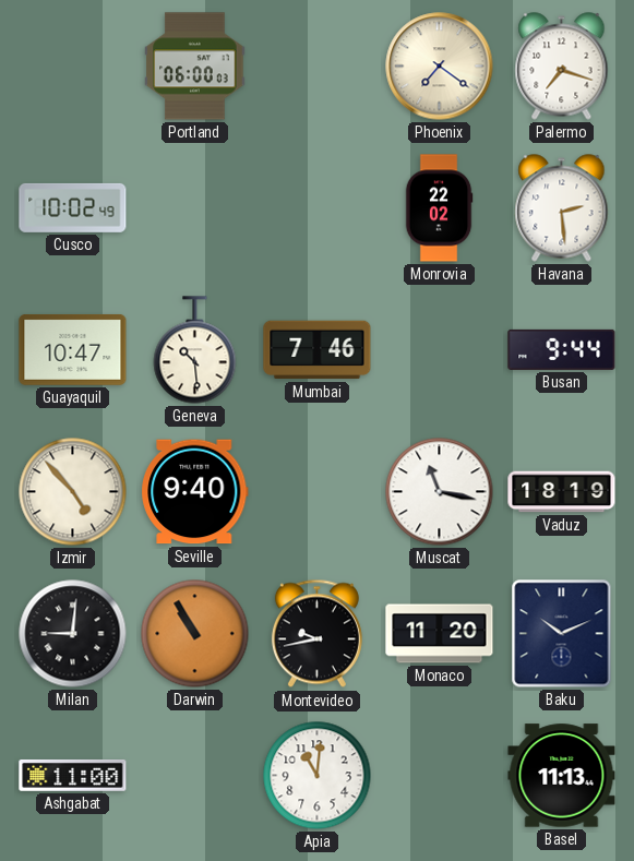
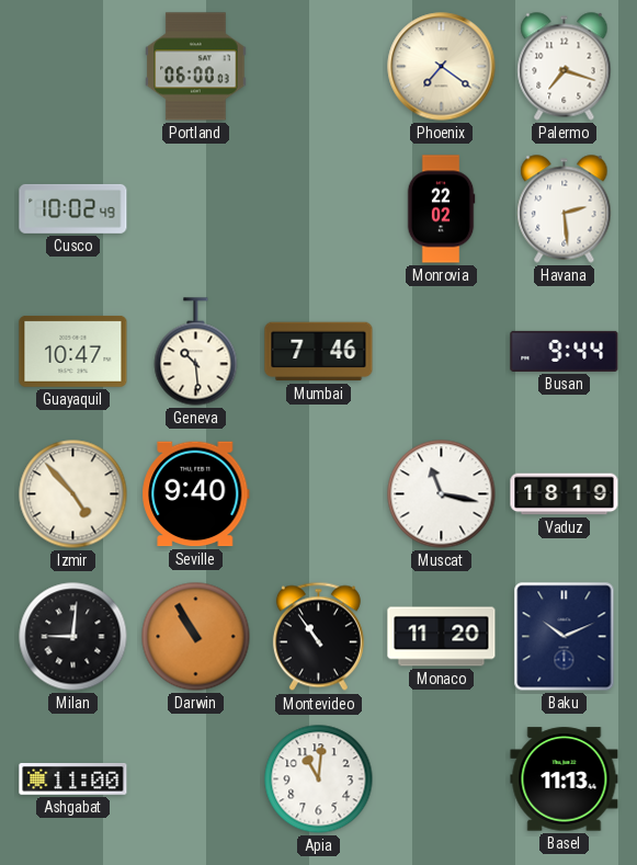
Montevideo: 9:43 -> 10:54 (318, 637)
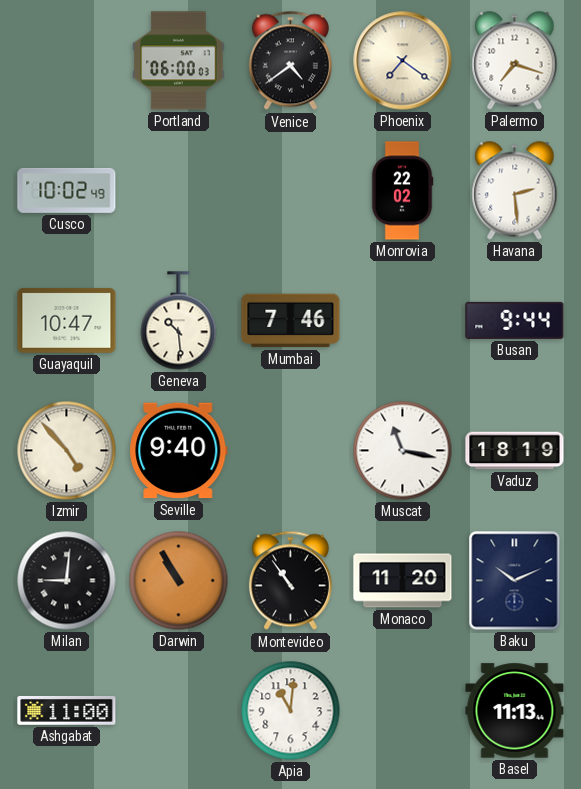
Venice: none -> 4:39 (290, 61)
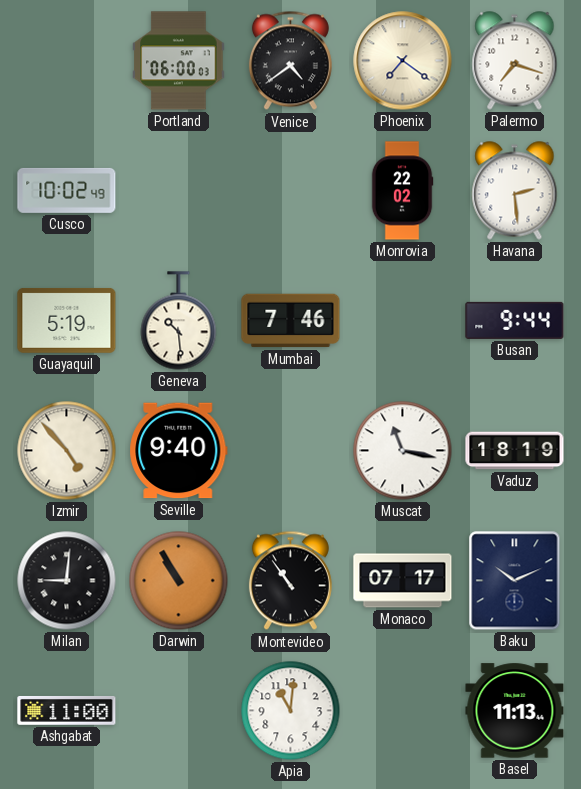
Guayaquil: 10:47 -> 5:19 (67, 320)
Monaco: 11:20 -> 07:17 (403, 581)
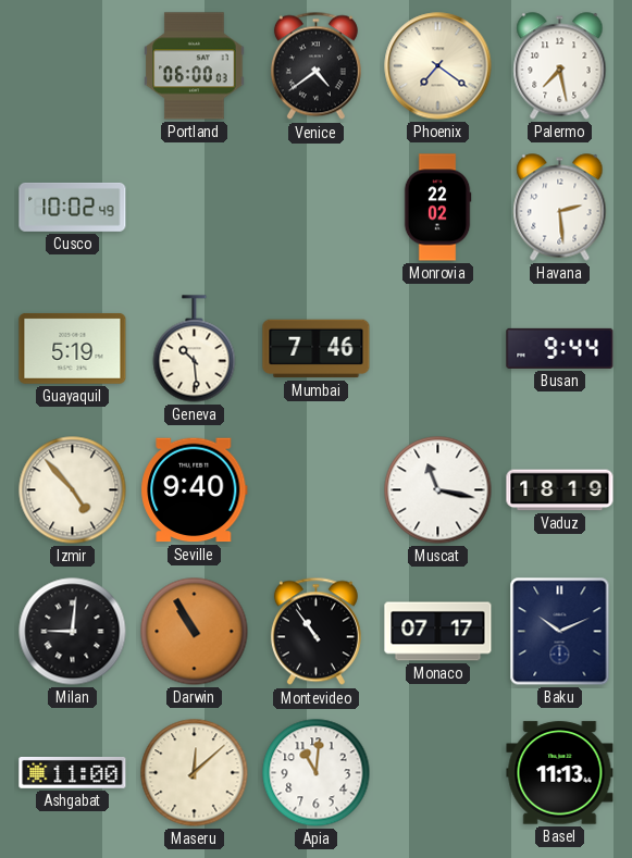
Palermo: 7:18 -> 7:28 (560, 66)
Maseru: none -> 12:08 (195, 773)
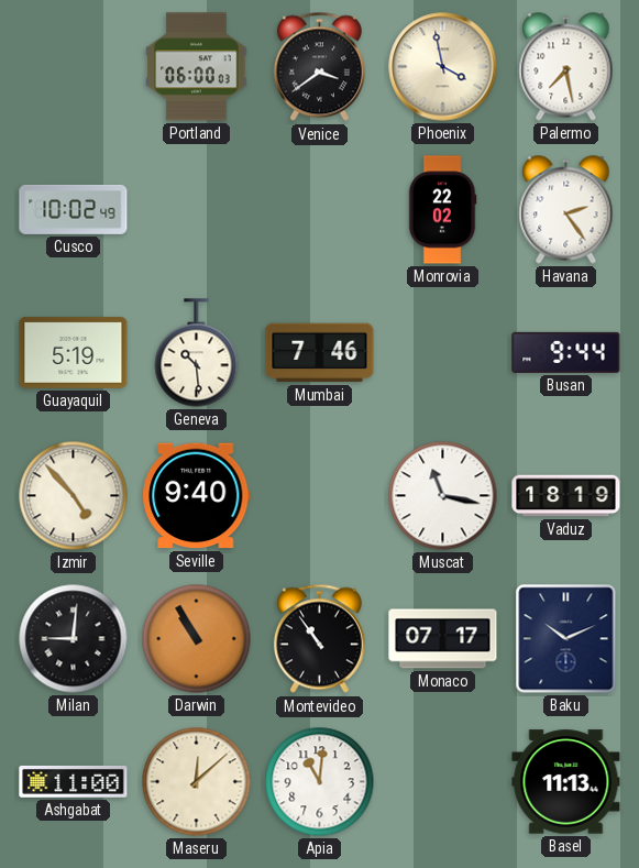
Venice: 4:39 -> 3:39 (319, 67)
Phoenix: 7:21 -> 3:58 (443, 67)
Havana: 2:29 -> 2:24 (566, 210)
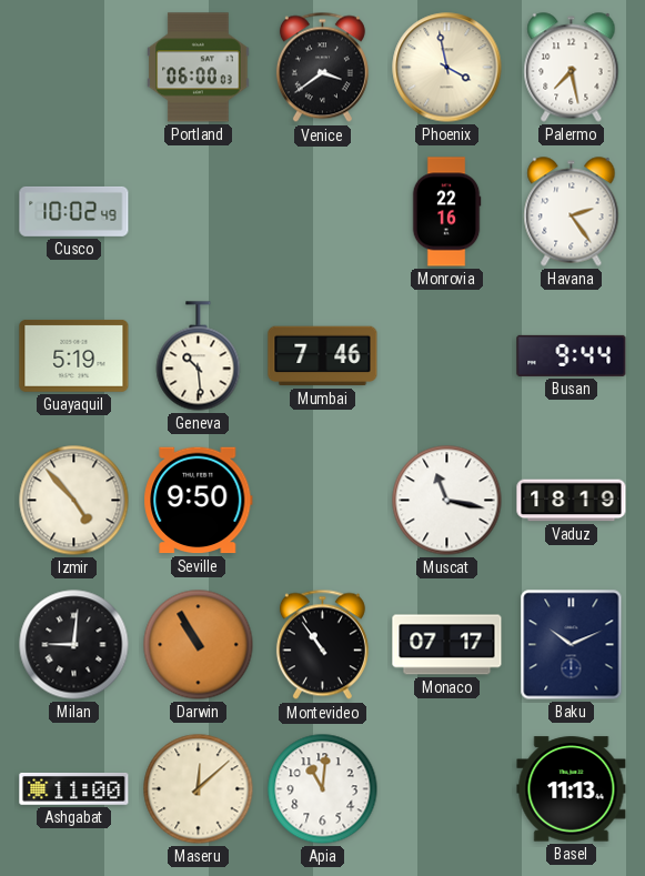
Monrovia: 22:02 -> 22:16 (446, 212)
Seville: 9:40 -> 9:50 (199, 501)
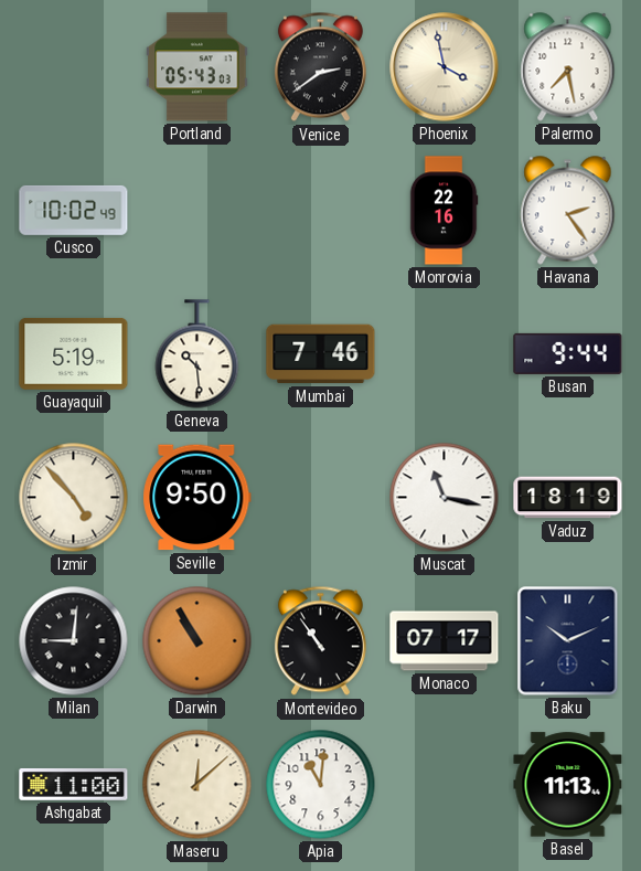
Portland: 06:00 -> 05:43 (197, 67)
Venice: 3:39 -> 2:39 (320, 67)
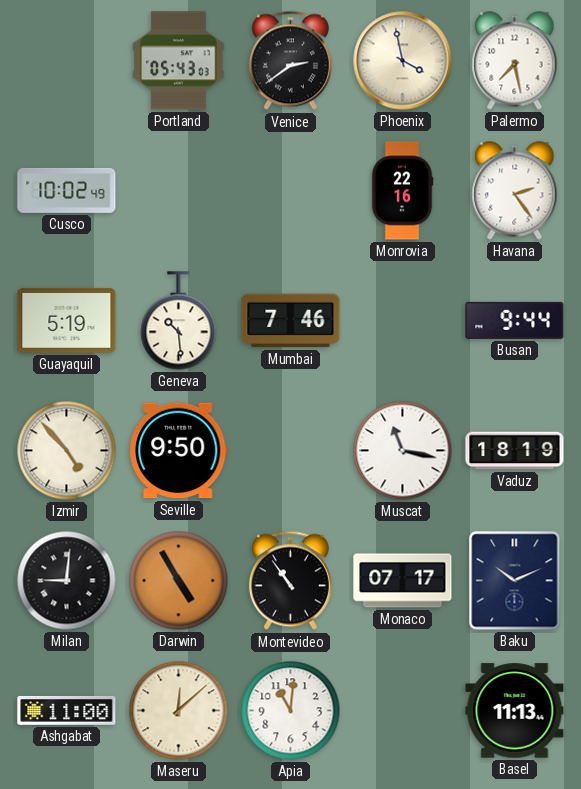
Darwin: 10:55 -> 4:55 (179, 581)
